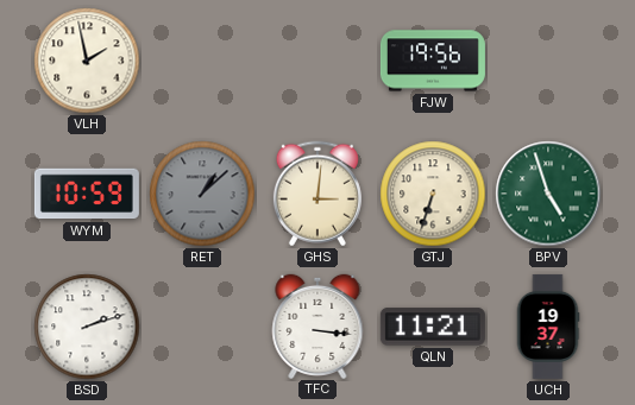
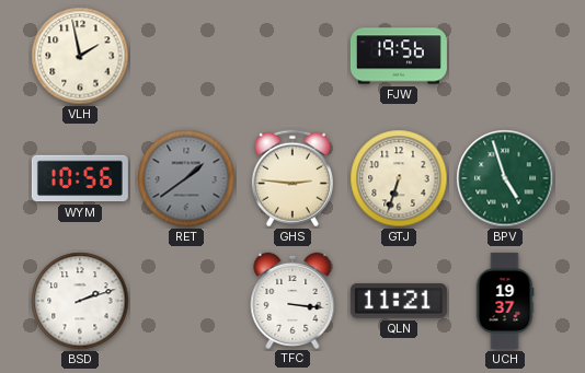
WYM: 10:59 -> 10:56 (80, 178)
RET: 1:08 -> 1:39 (186, 178)
GHS: 3:01 -> 2:46 (292, 178)
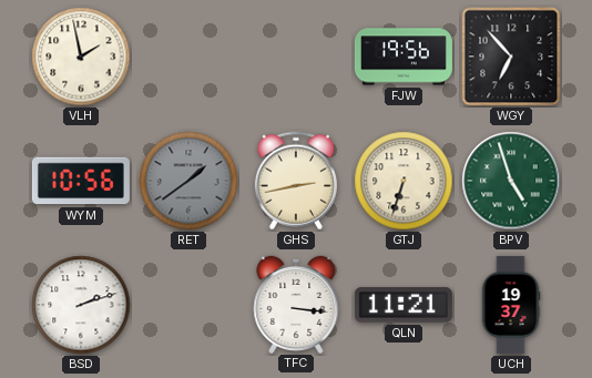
WGY: none -> 6:53 (511, 57)
GHS: 2:46 -> 2:43 (296, 181)
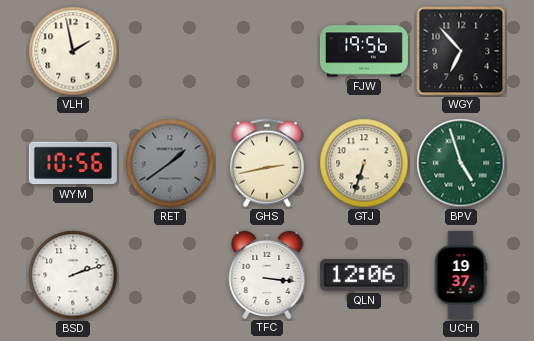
QLN: 11:21 -> 12:06 (364, 275)
